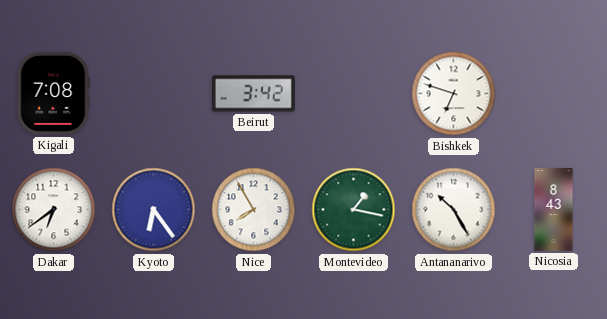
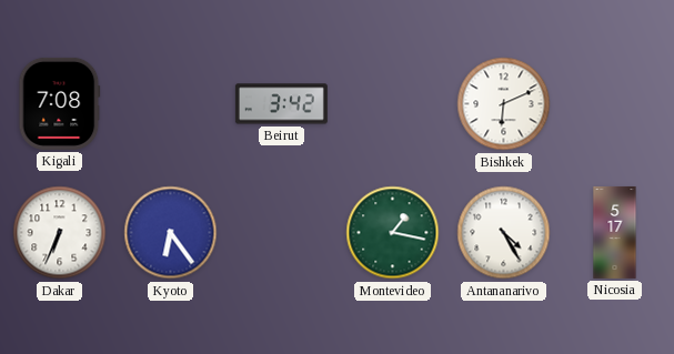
Bishkek: 6:48 -> 6:11 (504, 104)
Dakar: 6:39 -> 6:34 (60, 233)
Nice: 7:55 -> none (254, 210)
Antananarivo: 10:25 -> 4:25 (504, 233)
Nicosia: 8:43 -> 5:17 (615, 232)
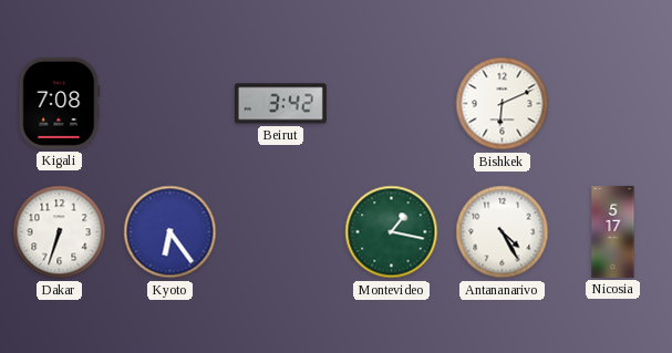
Dakar: 6:34 -> 6:33 (60, 232)
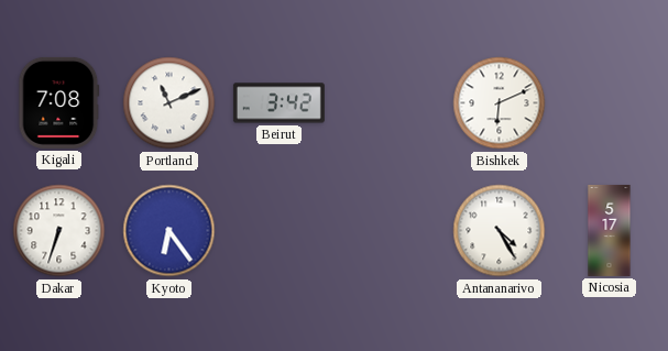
Portland: none -> 11:11 (169, 103)
Montevideo: 1:17 -> none (392, 232)
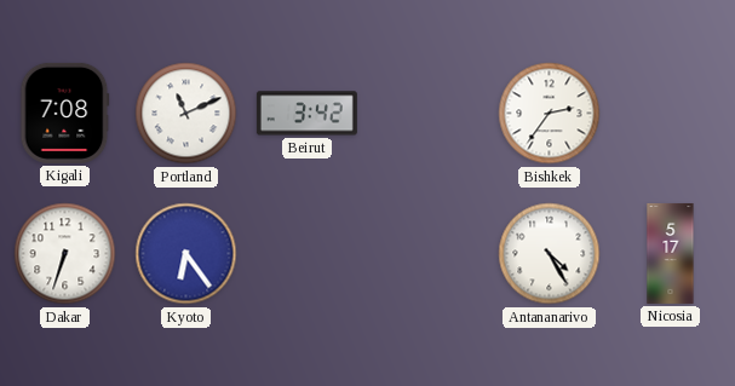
Bishkek: 6:11 -> 2:36 (550, 114)
